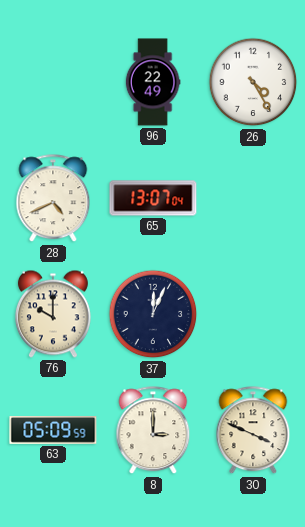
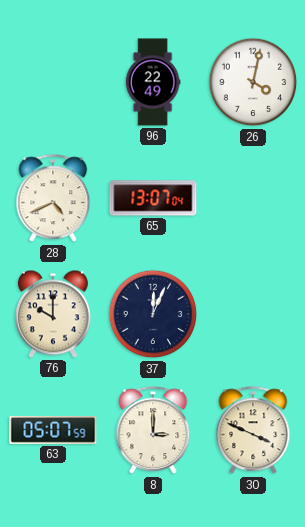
26: 4:25 -> 4:02 (253, 82)
63: 05:09 -> 05:07 (53, 431)
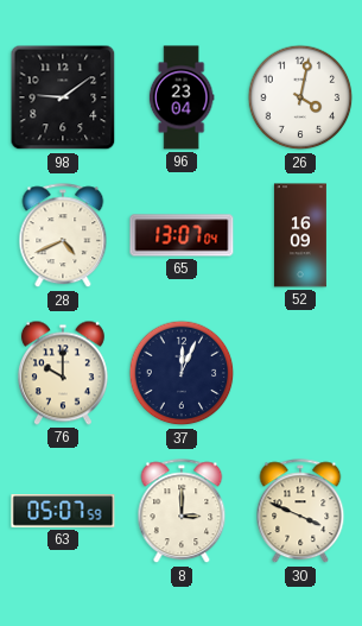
98: none -> 9:09 (63, 97)
96: 22:49 -> 23:04 (182, 97)
52: none -> 16:09 (300, 235)
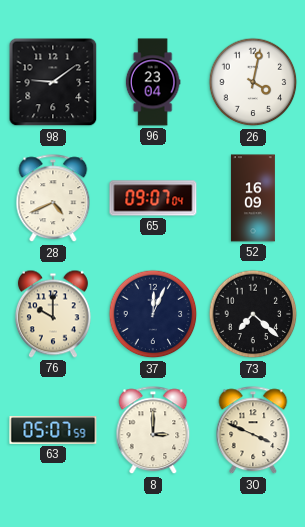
65: 13:07 -> 09:07 (153, 198)
73: none -> 7:22 (253, 314)
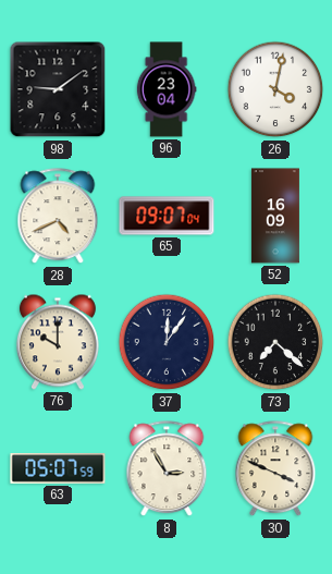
37: 12:04 -> 12:06 (167, 342)
8: 3:00 -> 2:55 (167, 469)
